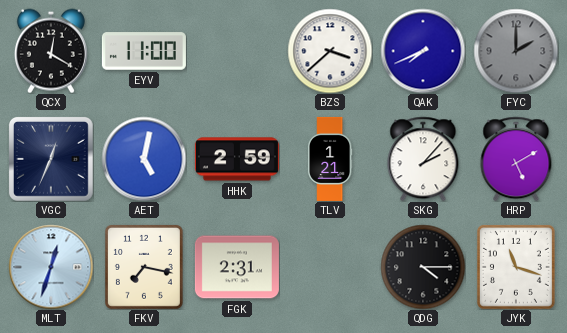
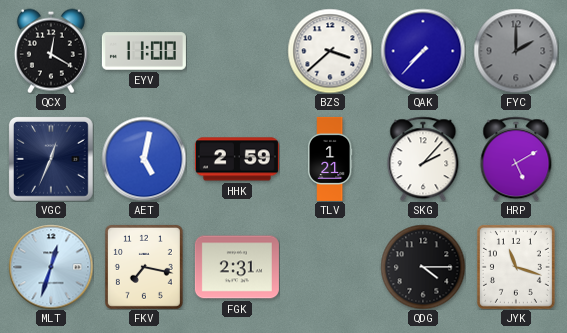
QAK: 7:41 -> 7:37 (423, 51)
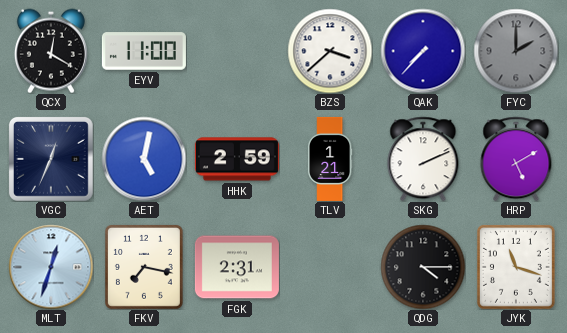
SKG: 2:07 -> 2:11 (423, 159)
